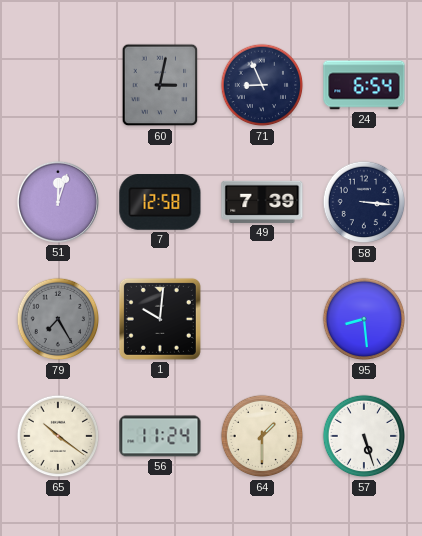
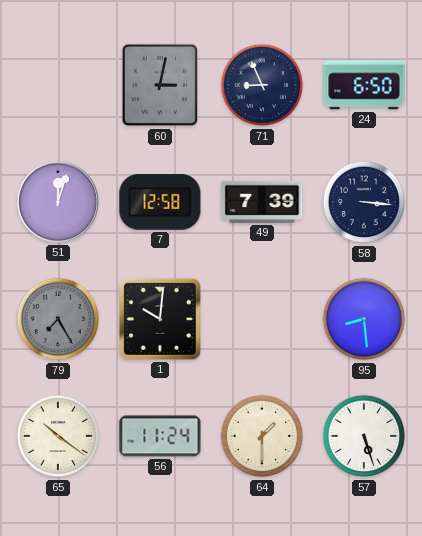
24: 6:54 -> 6:50 (364, 85)
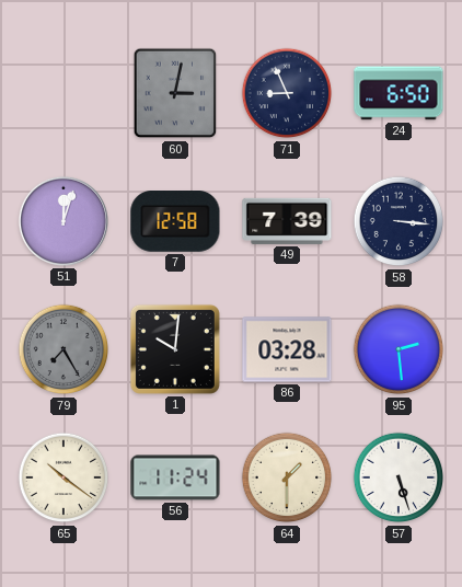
86: none -> 03:28 (287, 349)
95: 8:29 -> 2:29 (399, 349)
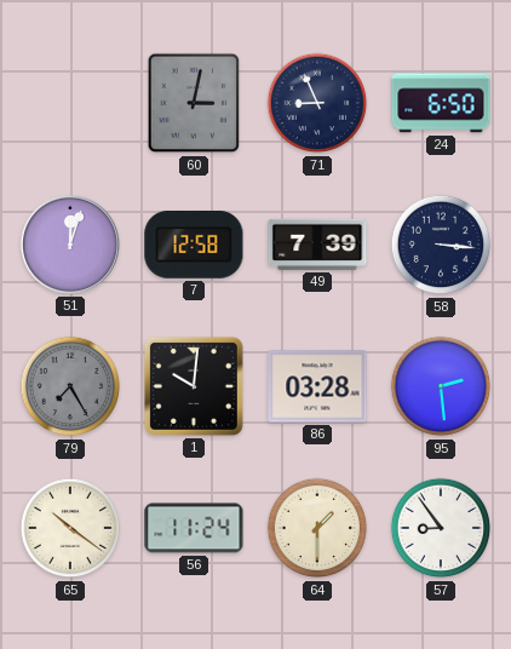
57: 5:27 -> 8:54 (441, 528)
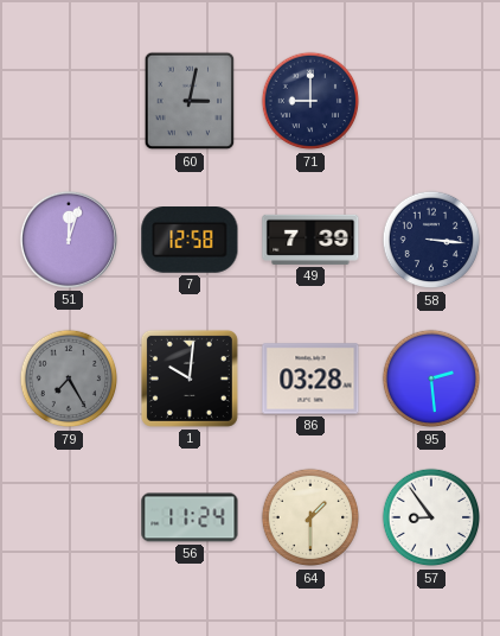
71: 8:56 -> 9:00 (310, 101)
24: 6:50 -> none (441, 103)
65: 10:21 -> none (70, 528)
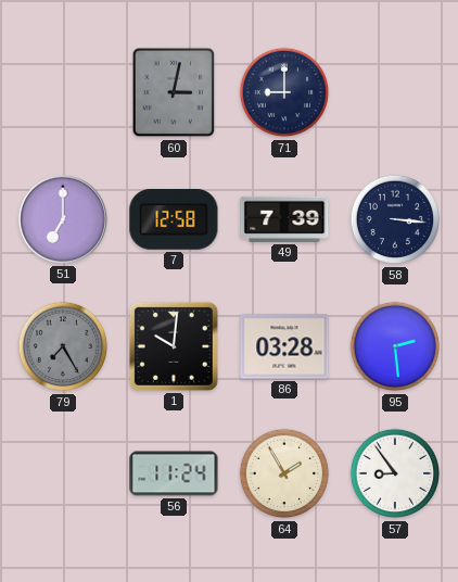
51: 12:03 -> 7:00 (63, 219)
64: 1:30 -> 1:55 (284, 473)
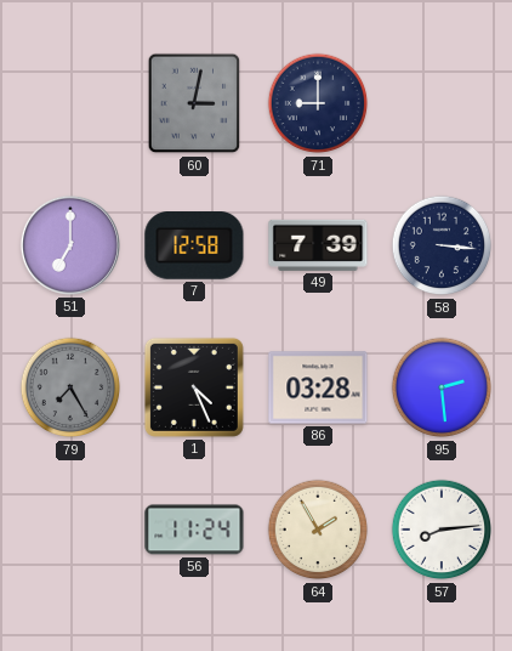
1: 10:01 -> 4:26 (194, 387)
57: 8:54 -> 8:14 (442, 530)
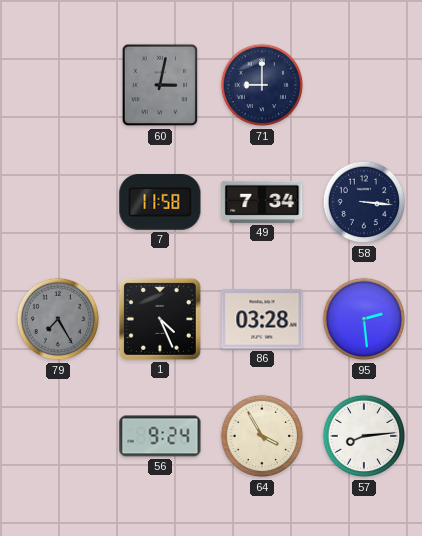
51: 7:00 -> none (70, 245)
7: 12:58 -> 11:58 (160, 203)
49: 7:39 -> 7:34 (262, 202)
56: 11:24 -> 9:24 (160, 436)
64: 1:55 -> 3:55 (262, 436)
